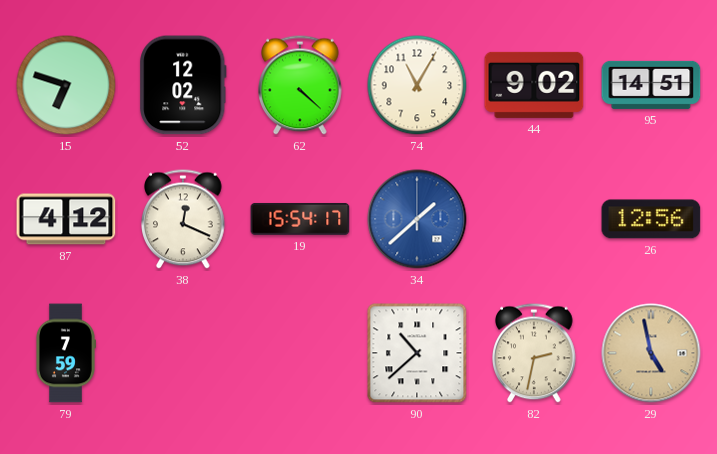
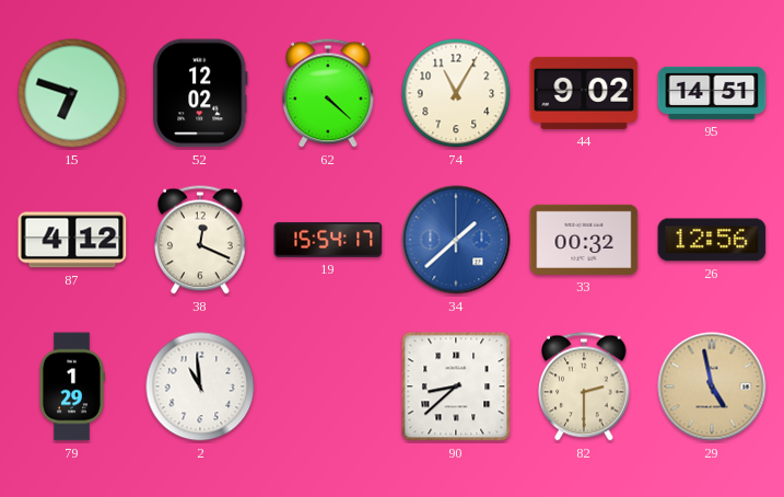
33: none -> 00:32 (584, 240)
79: 7:59 -> 1:29 (71, 386)
2: none -> 10:59 (200, 386)
90: 10:38 -> 8:38 (456, 386)
82: 2:32 -> 2:30 (584, 386)
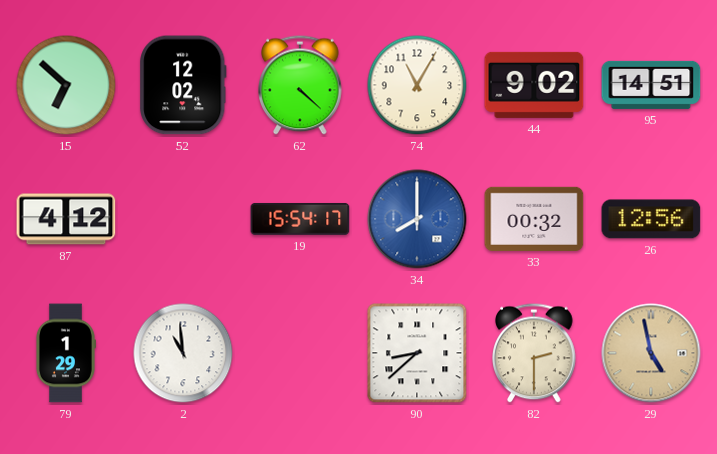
15: 6:48 -> 6:52 (66, 85)
38: 12:19 -> none (200, 240)
34: 1:38 -> 8:00 (417, 219)
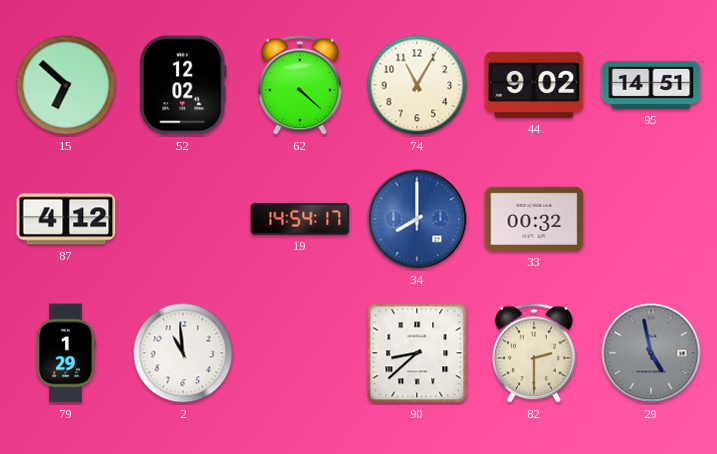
19: 15:54 -> 14:54 (300, 219)
26: 12:56 -> none (651, 219)
29 dial: champagne -> grey (651, 353)
